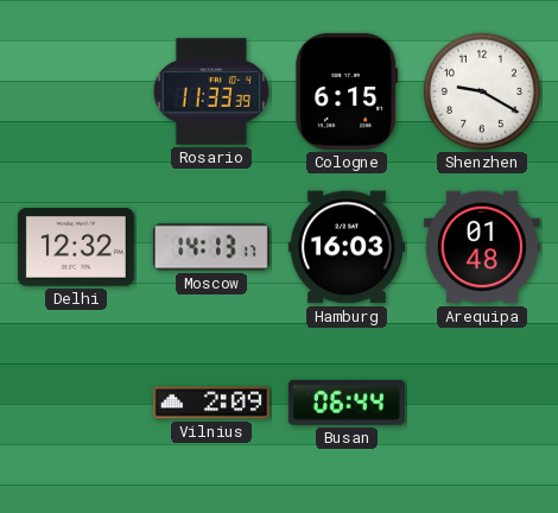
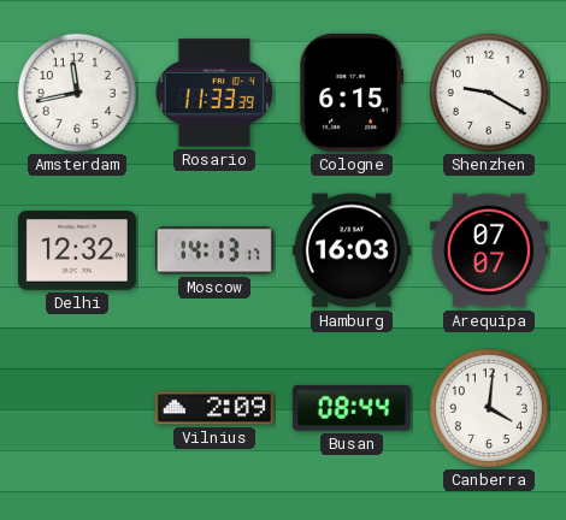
Amsterdam: none -> 11:43 (77, 93)
Arequipa: 01:48 -> 07:07 (489, 250)
Busan: 06:44 -> 08:44 (352, 408)
Canberra: none -> 4:01 (489, 408)
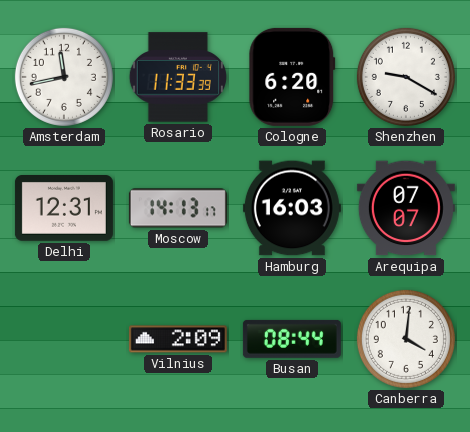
Cologne: 6:15 -> 6:20 (292, 77)
Delhi: 12:32 -> 12:31 (64, 209)
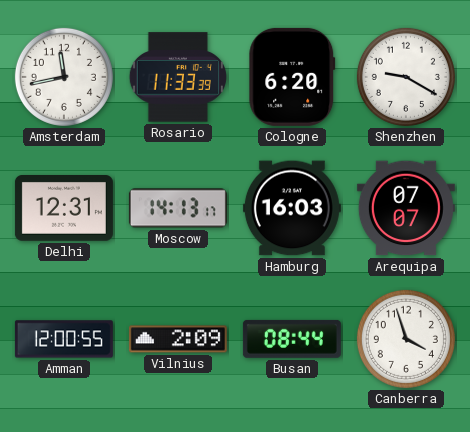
Amman: none -> 12:00 (64, 339)
Canberra: 4:01 -> 3:57 (406, 339)
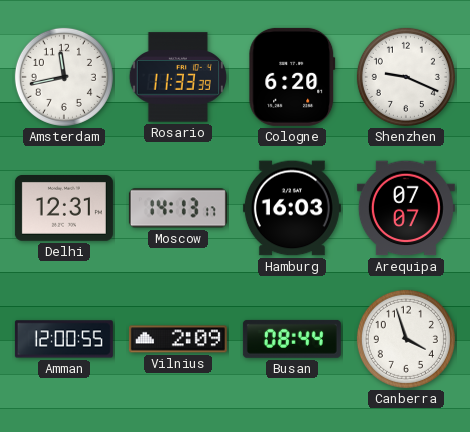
Shenzhen: 9:20 -> 9:19 (406, 77)
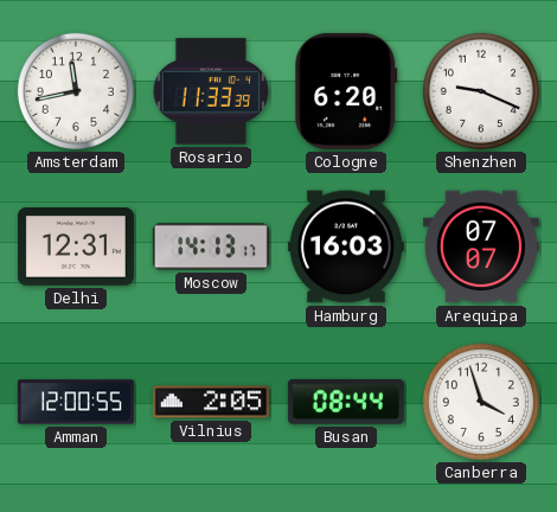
Vilnius: 2:09 -> 2:05 (211, 402)
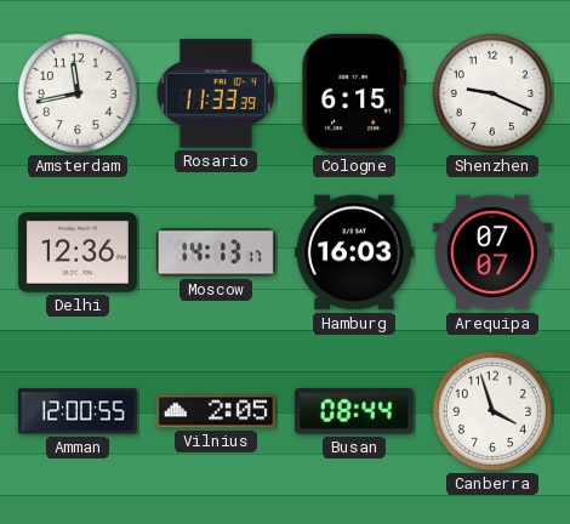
Cologne: 6:20 -> 6:15 (354, 93)
Delhi: 12:31 -> 12:36 (78, 254)
